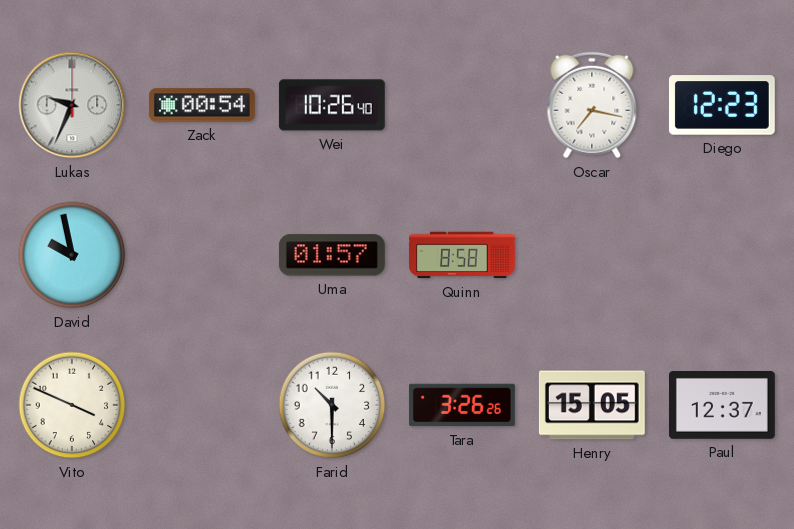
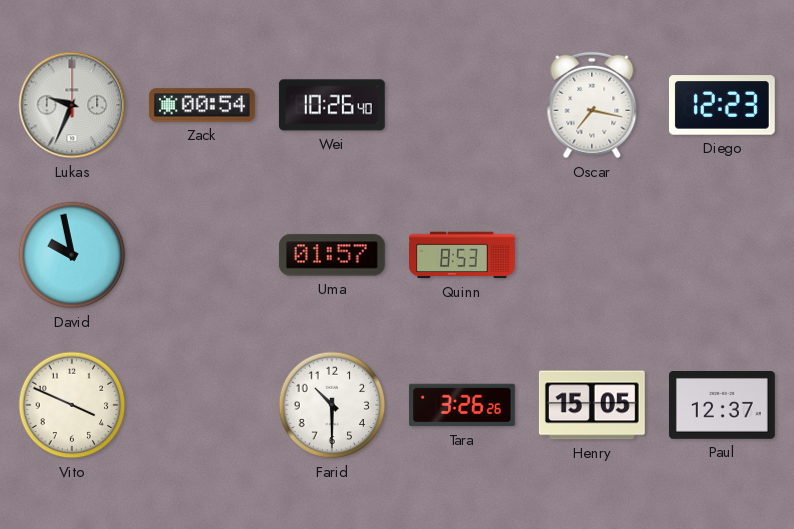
Quinn: 8:58 -> 8:53 (463, 255)
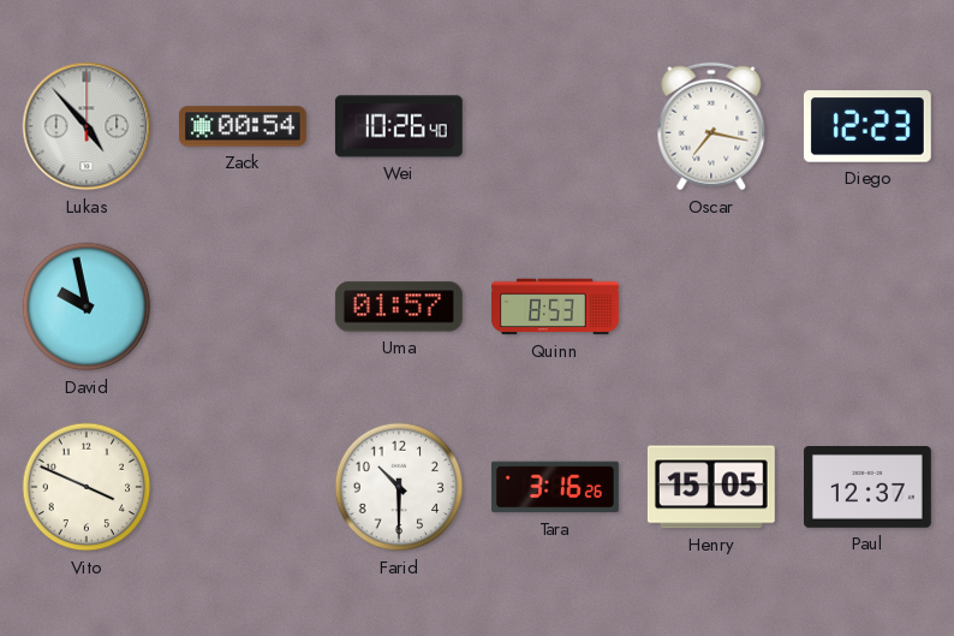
Lukas: 9:34 -> 4:53 (87, 126)
Tara: 3:26 -> 3:16 (555, 487)
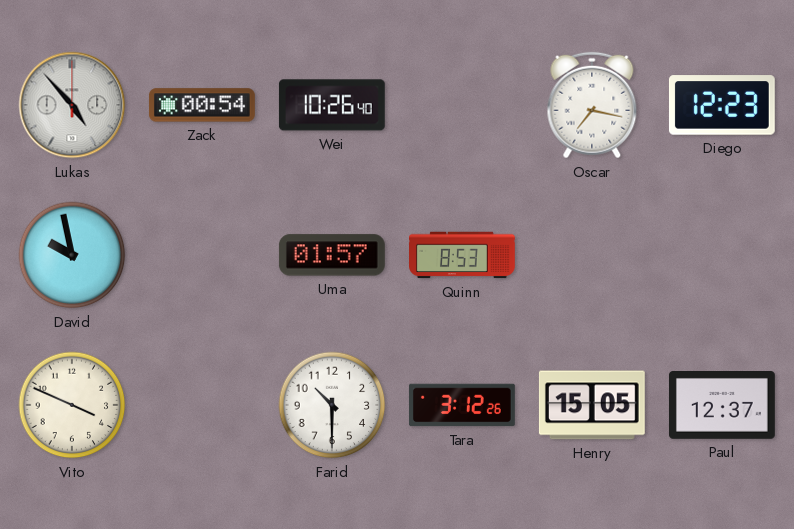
Tara: 3:16 -> 3:12 (462, 405)
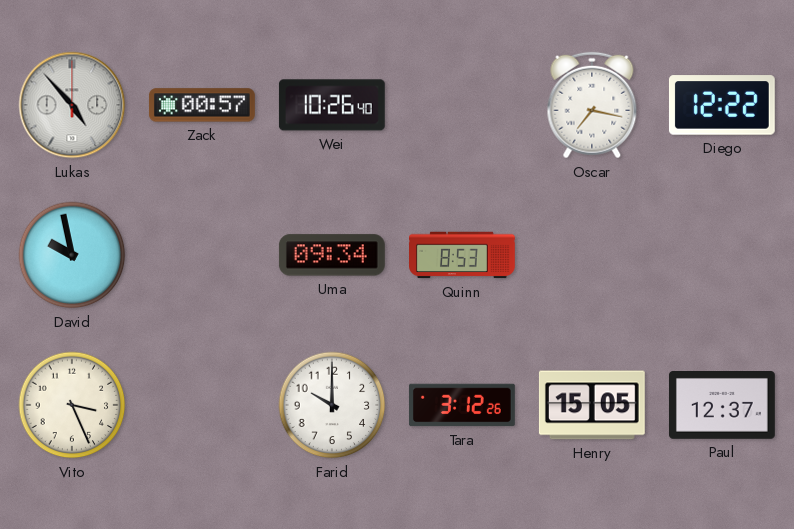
Zack: 00:54 -> 00:57 (202, 105)
Diego: 12:23 -> 12:22 (722, 105)
Uma: 01:57 -> 09:34 (332, 255)
Vito: 3:49 -> 3:26 (72, 405)
Farid: 10:30 -> 10:00 (332, 405)
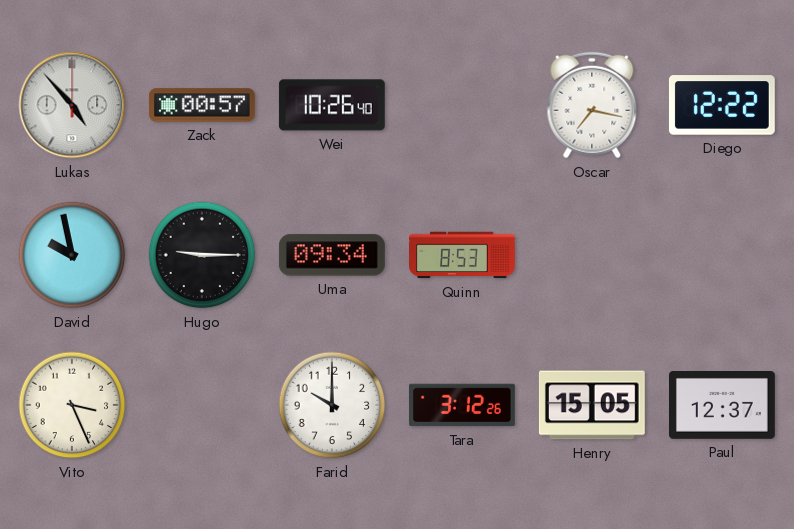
Hugo: none -> 9:15 (202, 255)
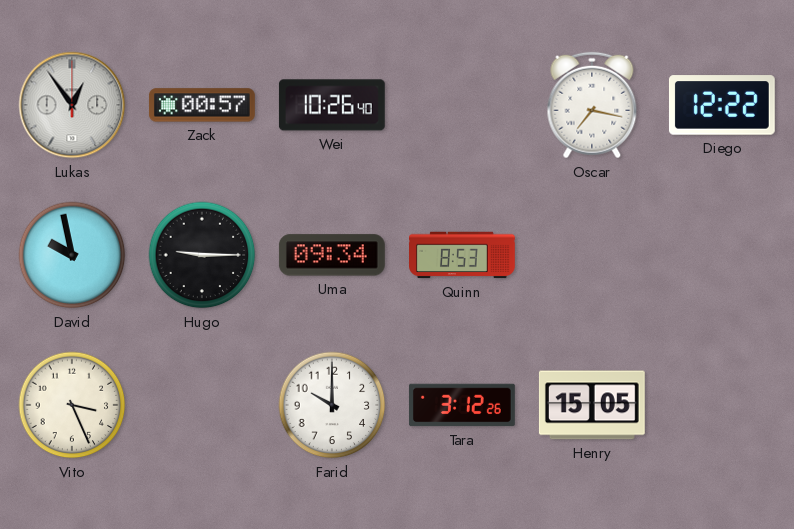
Lukas: 4:53 -> 12:54 (72, 105)
Paul: 12:37 -> none (722, 406)
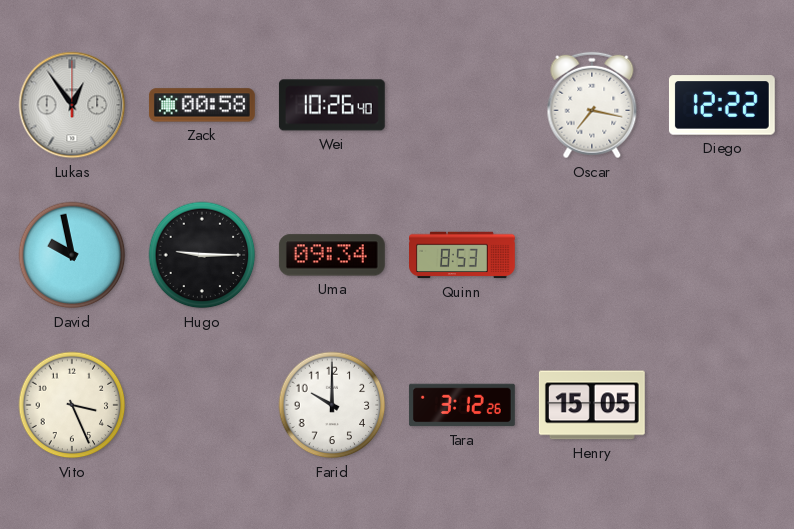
Zack: 00:57 -> 00:58 (202, 105)
